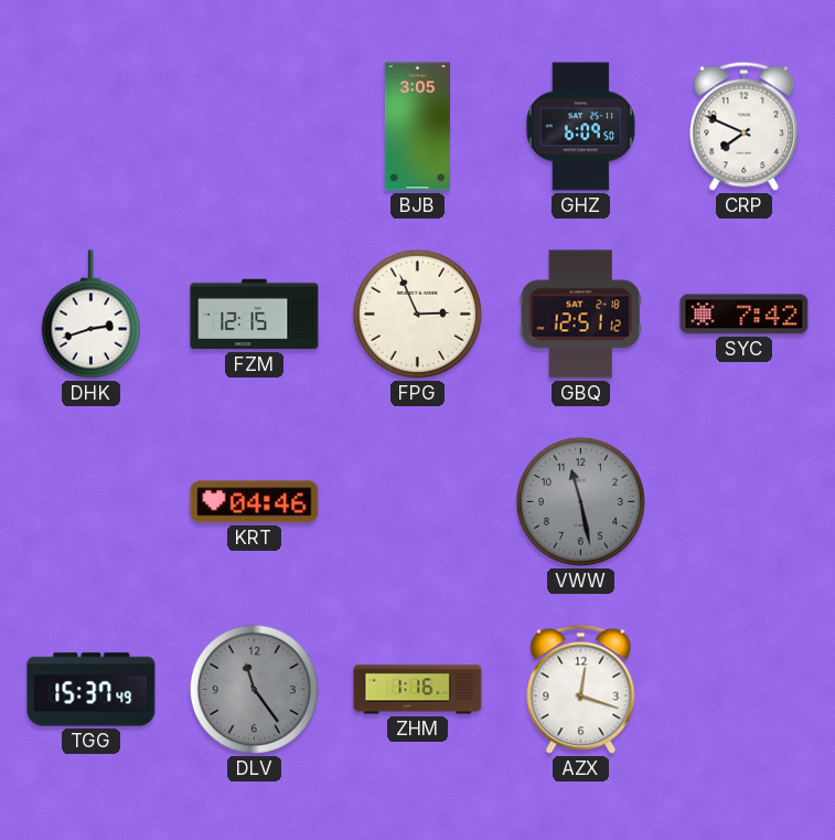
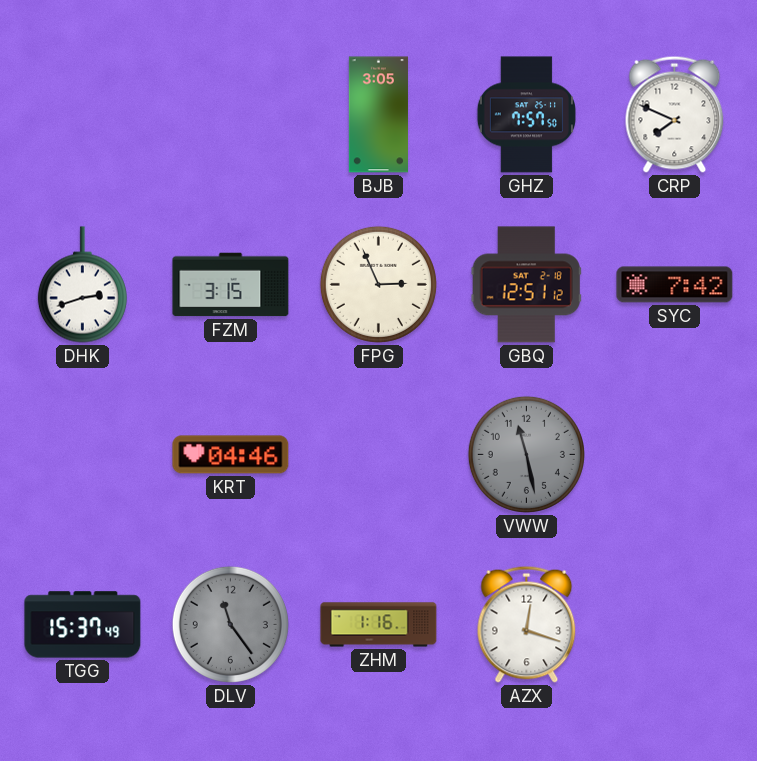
GHZ: 6:09 -> 7:57 (526, 115)
FZM: 12:15 -> 3:15 (231, 285)
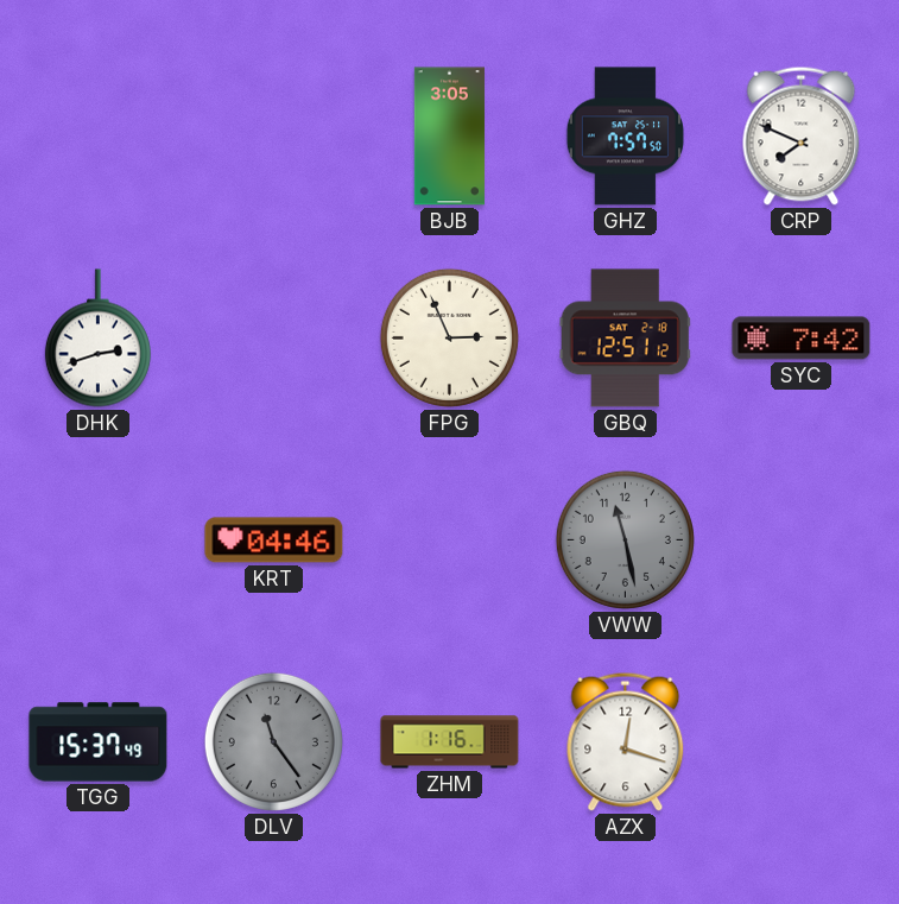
FZM: 3:15 -> none (231, 285)
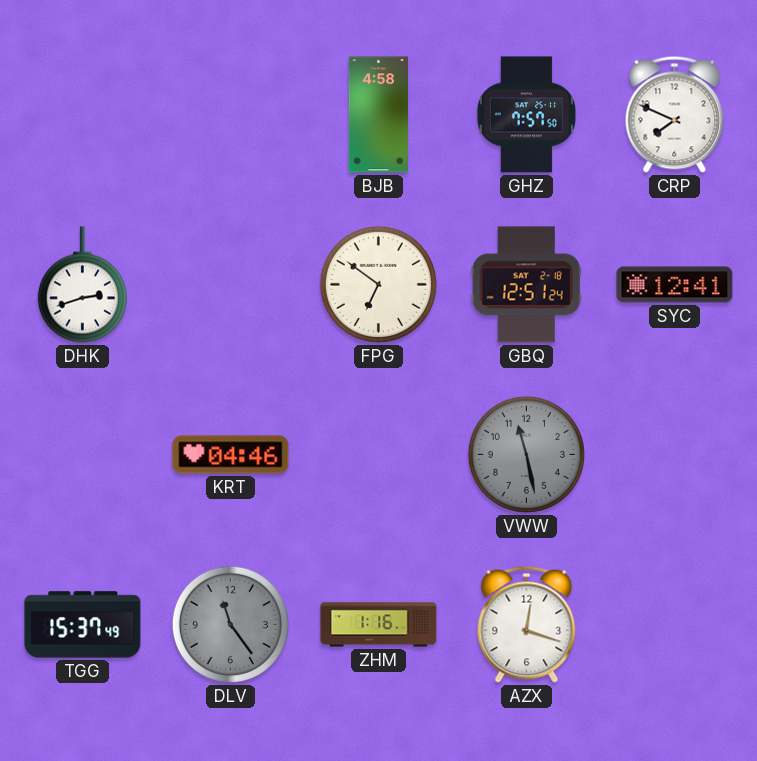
BJB: 3:05 -> 4:58 (378, 115)
FPG: 2:56 -> 6:51 (378, 284)
GBQ: 12:51:12 -> 12:51:24 (526, 285)
SYC: 7:42 -> 12:41 (675, 285)
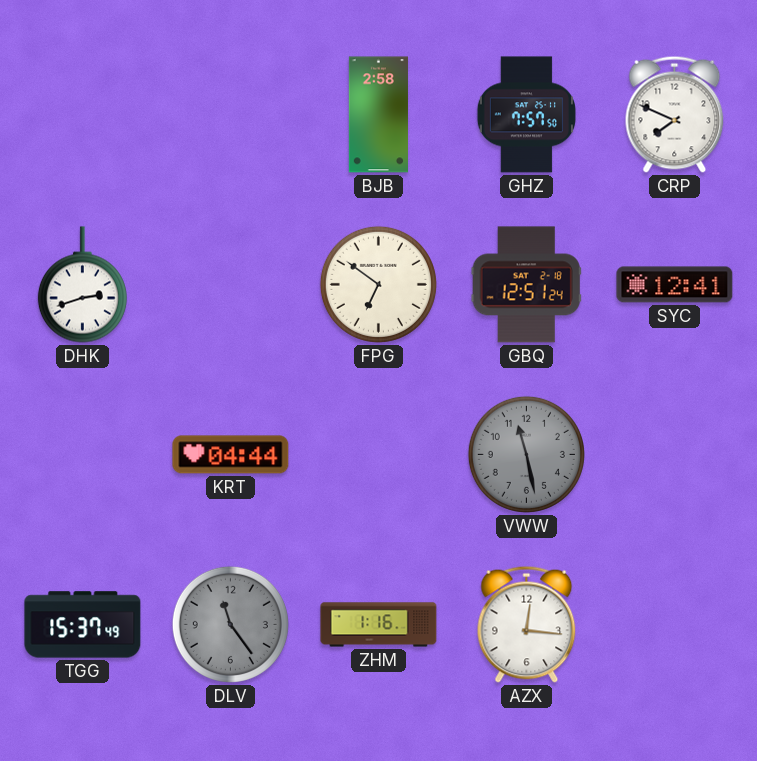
BJB: 4:58 -> 2:58 (378, 115)
KRT: 04:46 -> 04:44 (231, 455)
AZX: 12:18 -> 12:16 (527, 624)
